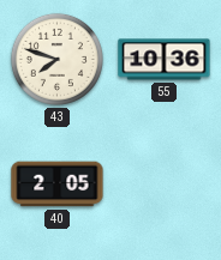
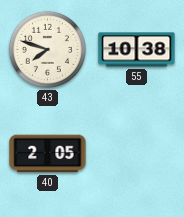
55: 10:36 -> 10:38 (137, 50)
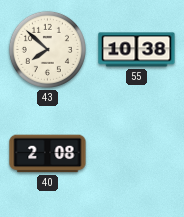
43: 7:48 -> 7:52 (47, 49)
40: 2:05 -> 2:08 (48, 154)
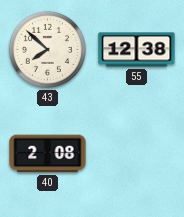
55: 10:38 -> 12:38 (137, 50)
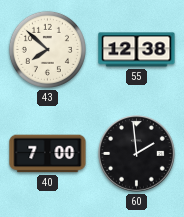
40: 2:08 -> 7:00 (48, 154)
60: none -> 1:59 (137, 154)
